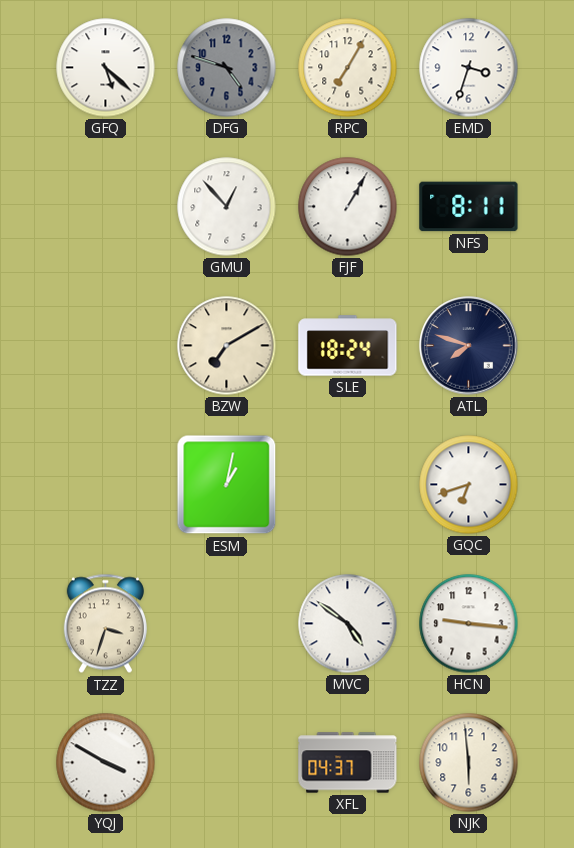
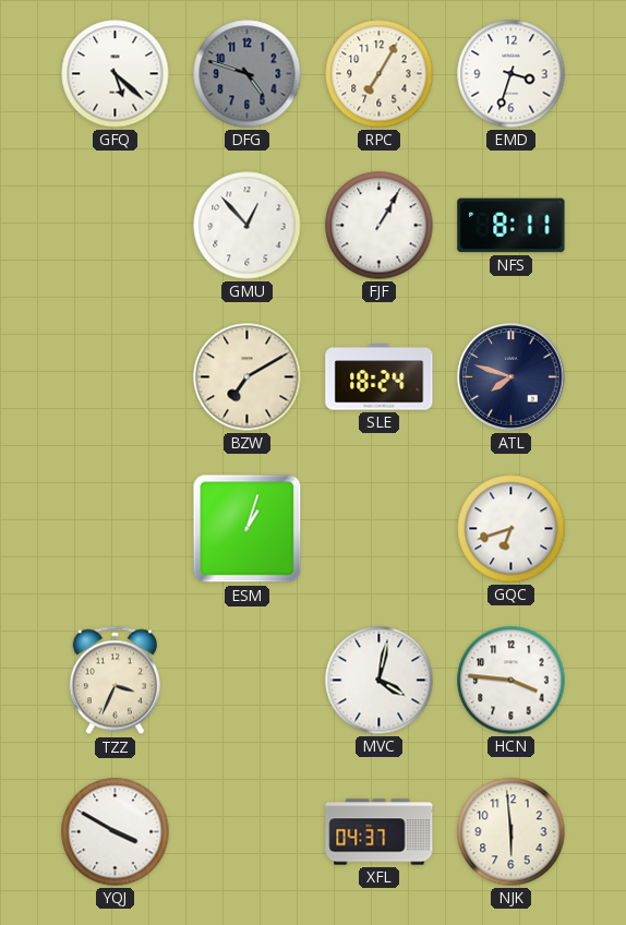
ESM: 1:02 -> 1:03 (248, 529)
TZZ: 3:33 -> 3:34 (115, 681)
MVC: 4:51 -> 4:02 (380, 681)
HCN: 9:16 -> 3:46 (511, 681)
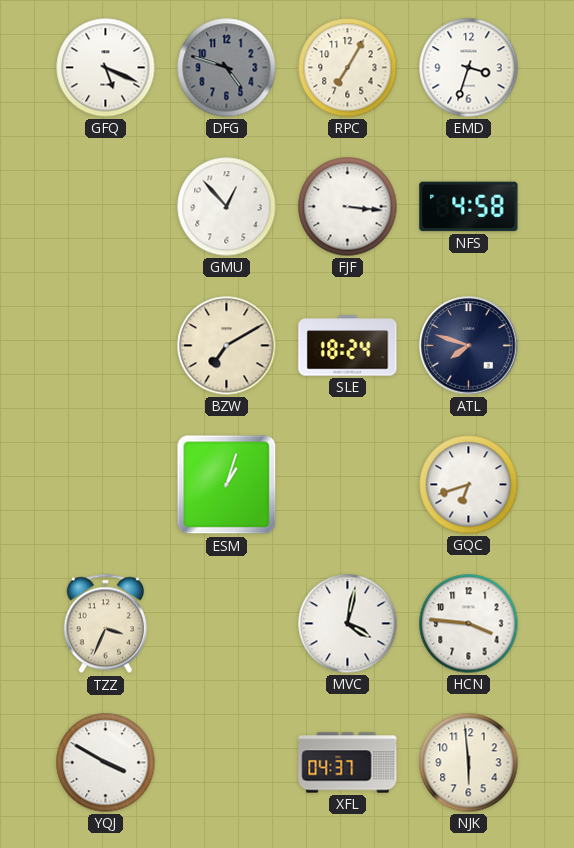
GFQ: 5:22 -> 5:19 (106, 68)
FJF: 1:05 -> 3:16 (348, 207)
NFS: 8:11 -> 4:58 (469, 207)
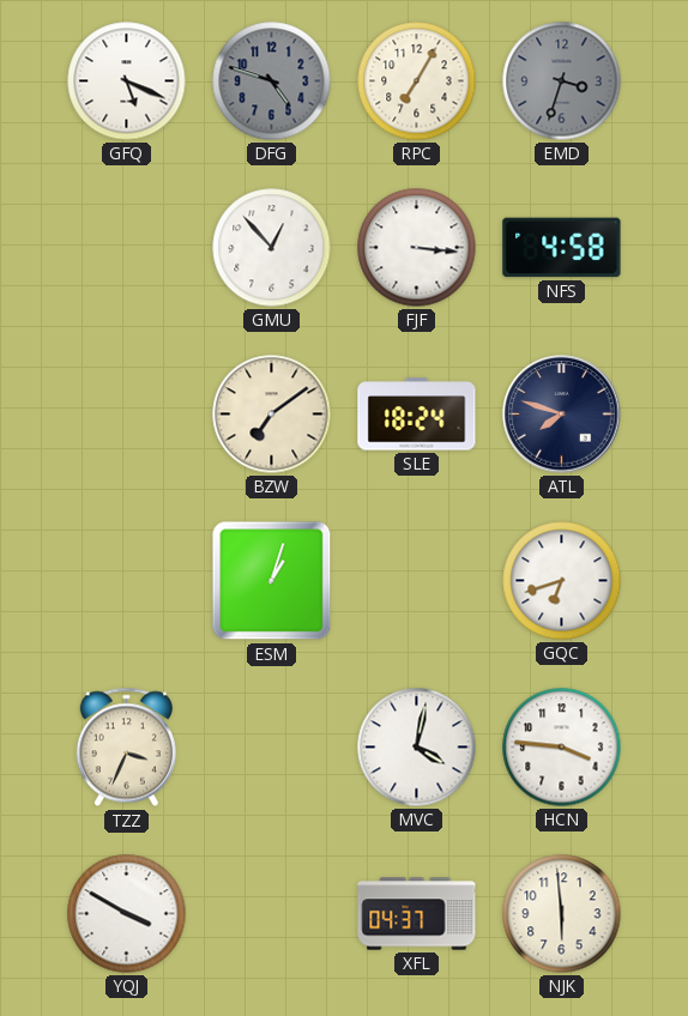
EMD dial: white -> grey (562, 81)
BZW: 7:10 -> 7:09 (272, 415)
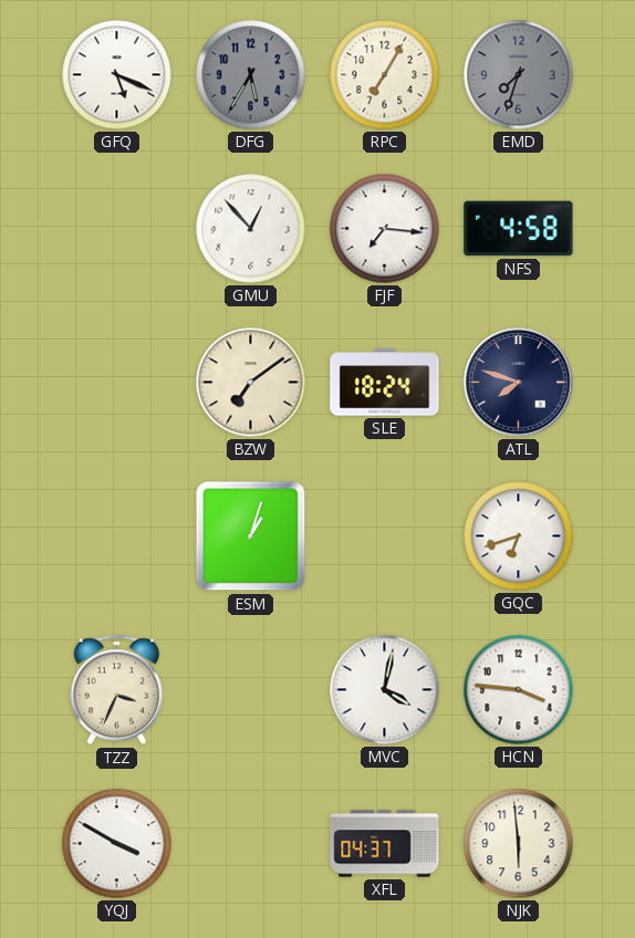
DFG: 4:48 -> 5:35 (251, 75)
EMD: 3:33 -> 7:33 (519, 75)
FJF: 3:16 -> 7:16 (385, 229)
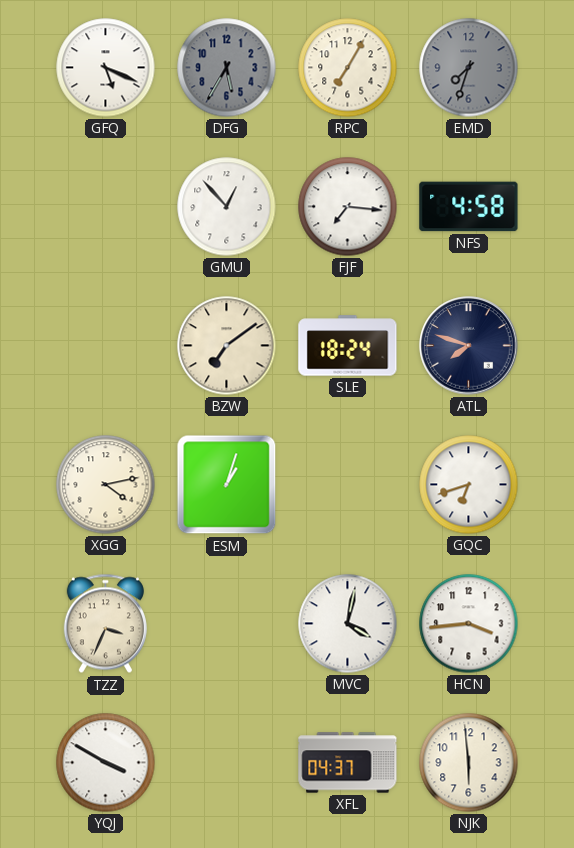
XGG: none -> 4:13 (106, 485)
HCN: 3:46 -> 3:44 (469, 624)
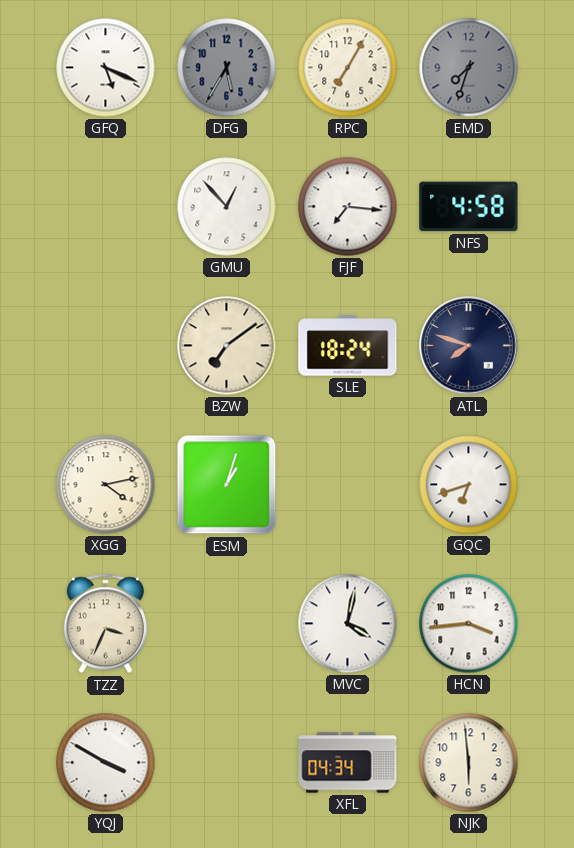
XFL: 04:37 -> 04:34 (348, 763)
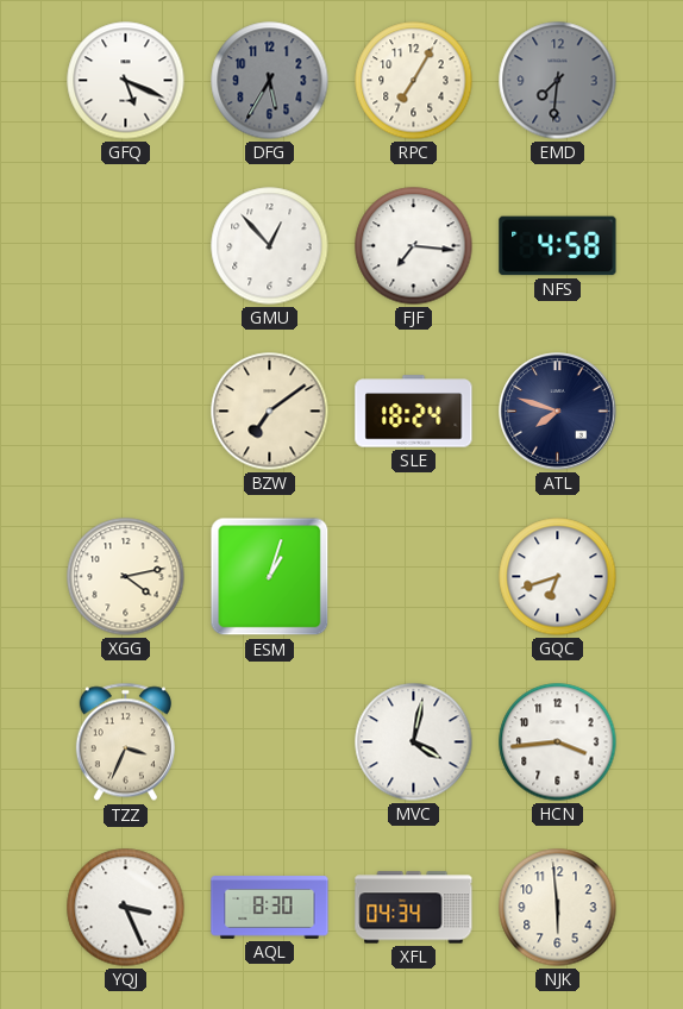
EMD: 7:33 -> 7:31 (558, 81)
YQJ: 3:50 -> 3:26 (126, 908)
AQL: none -> 8:30 (270, 908)
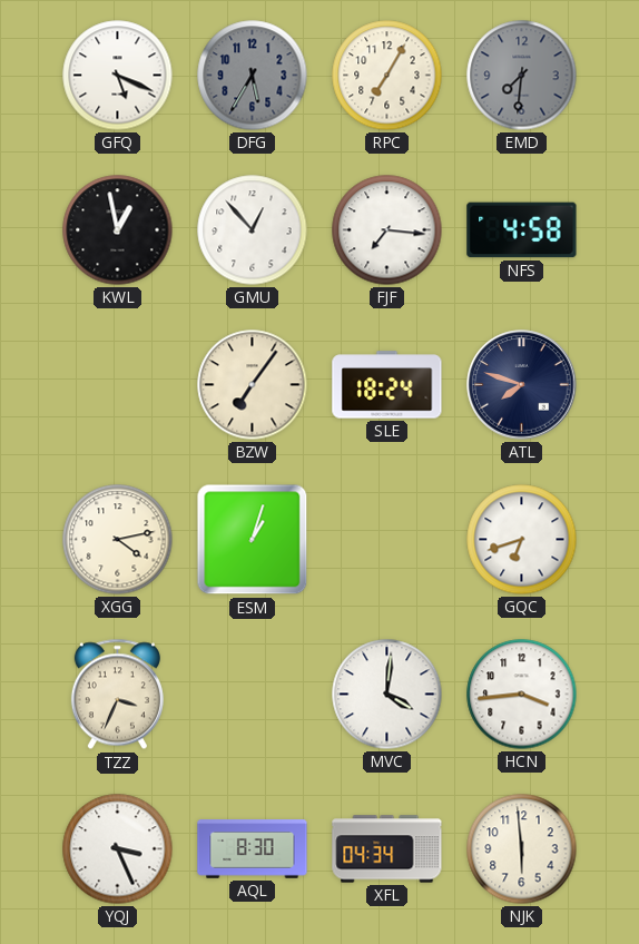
KWL: none -> 12:58 (118, 230)
BZW: 7:09 -> 7:06 (253, 385)
MVC: 4:02 -> 4:01 (387, 695)
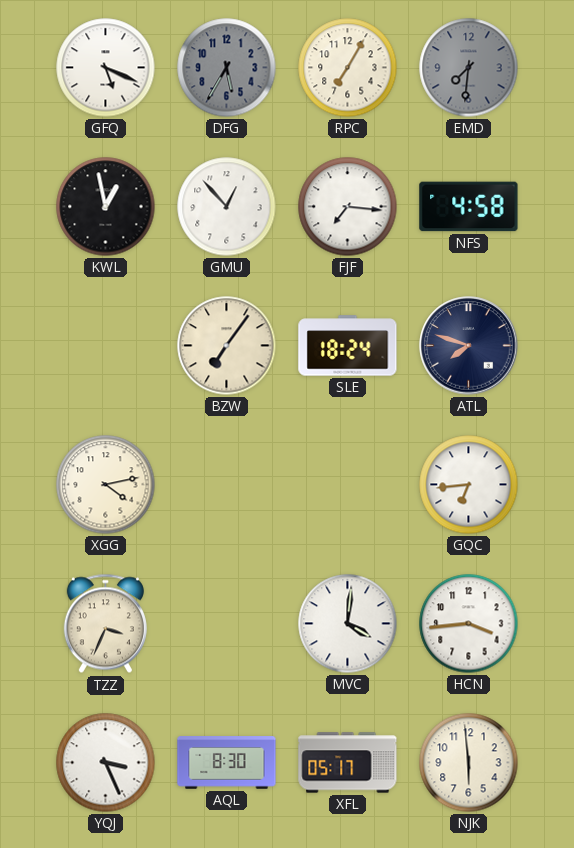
ESM: 1:03 -> none (253, 540)
GQC: 6:42 -> 6:44 (469, 485)
XFL: 04:34 -> 05:17 (348, 763)
